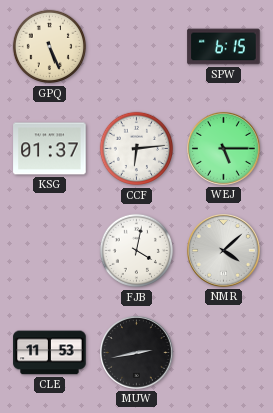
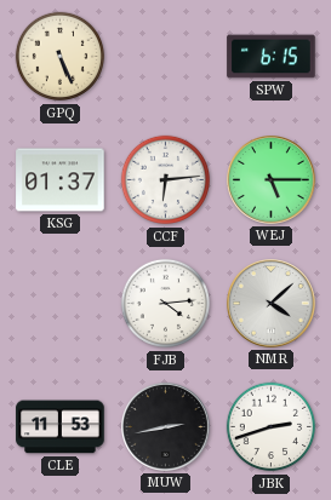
FJB: 4:02 -> 4:14 (166, 304)
JBK: none -> 2:42 (272, 427)
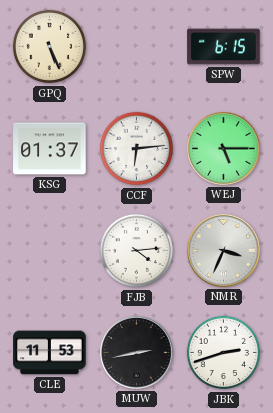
NMR: 4:08 -> 3:34 (224, 251)
